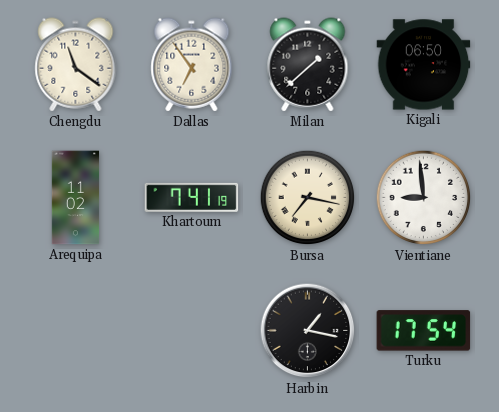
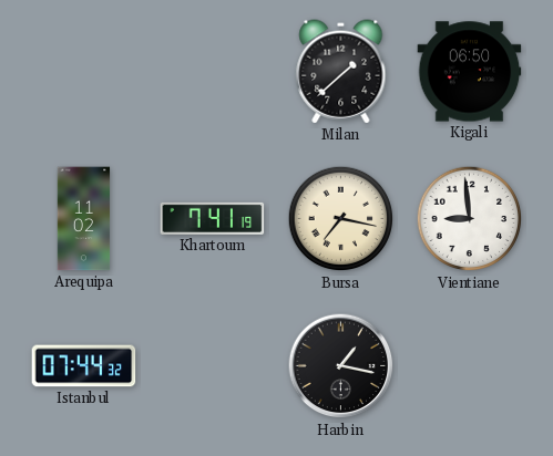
Chengdu: 11:21 -> none (76, 65)
Dallas: 6:54 -> none (192, 65)
Istanbul: none -> 07:44 (84, 366)
Turku: 17:54 -> none (424, 331)
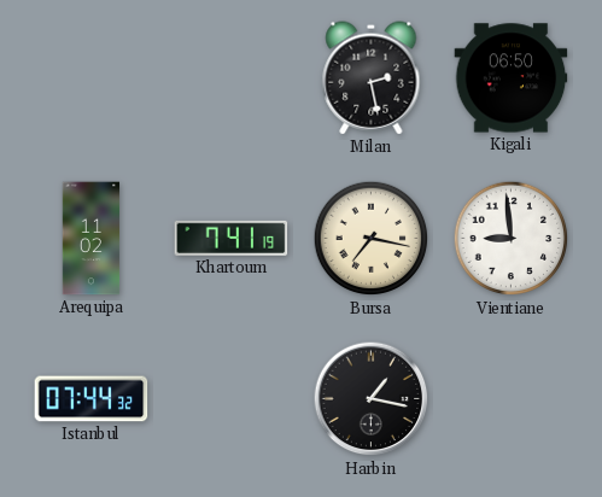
Milan: 1:38 -> 2:28 (372, 78)
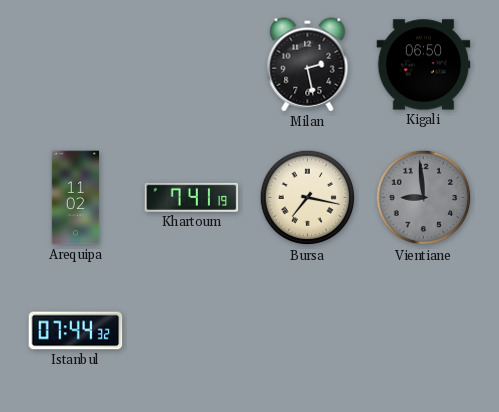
Vientiane dial: white -> grey (424, 198)
Harbin: 1:17 -> none (372, 399)
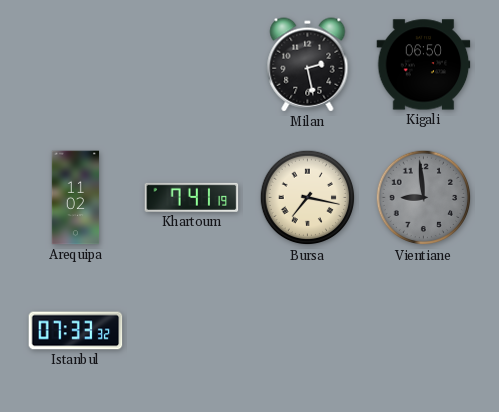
Istanbul: 07:44 -> 07:33 (76, 331)
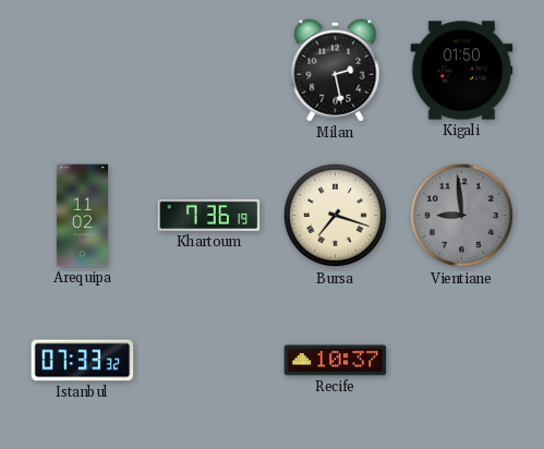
Kigali: 06:50 -> 01:50 (462, 71)
Khartoum: 7:41 -> 7:36 (209, 215)
Bursa: 7:17 -> 7:18 (336, 216)
Recife: none -> 10:37 (336, 361)
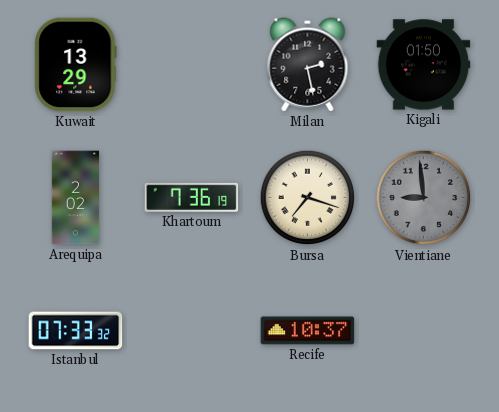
Kuwait: none -> 13:29 (76, 65)
Arequipa: 11:02 -> 2:02 (76, 198)
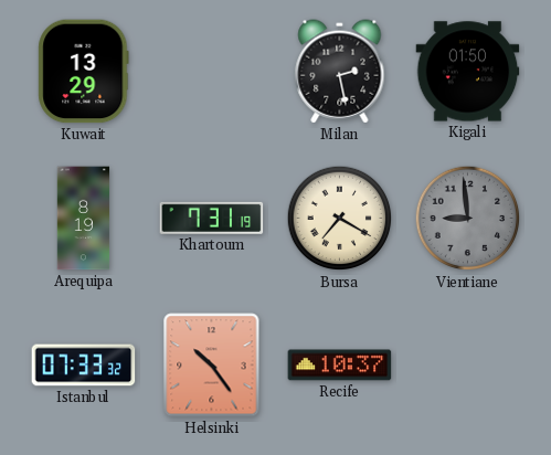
Arequipa: 2:02 -> 8:19 (84, 219)
Khartoum: 7:36 -> 7:31 (212, 218)
Bursa: 7:18 -> 7:20 (340, 219)
Helsinki: none -> 10:24 (212, 366)
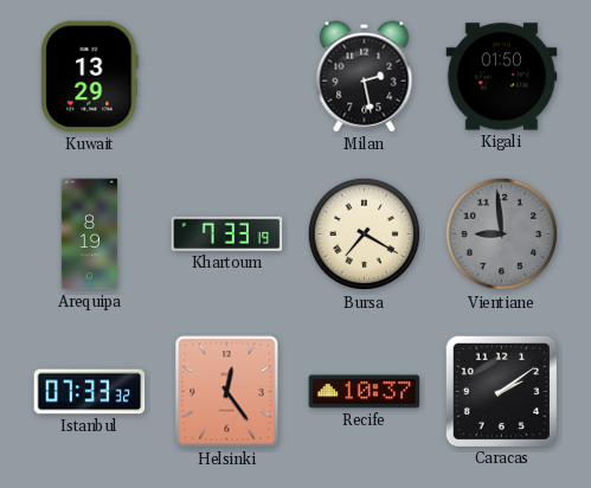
Khartoum: 7:31 -> 7:33 (227, 233)
Helsinki: 10:24 -> 12:24 (227, 392)
Caracas: none -> 2:09 (501, 391)
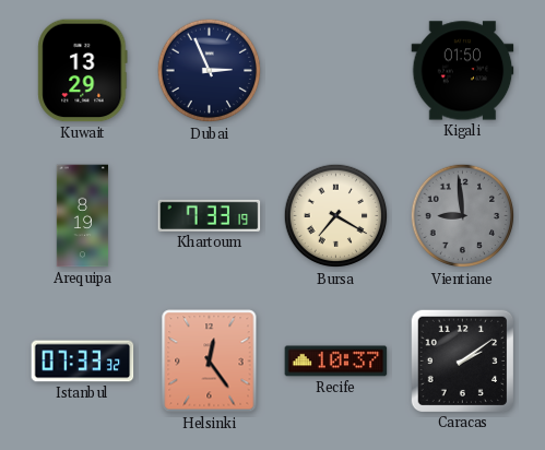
Dubai: none -> 2:56 (210, 71)
Milan: 2:28 -> none (365, 77)
